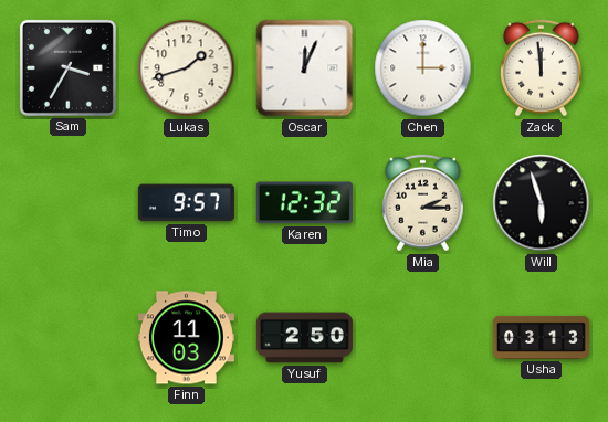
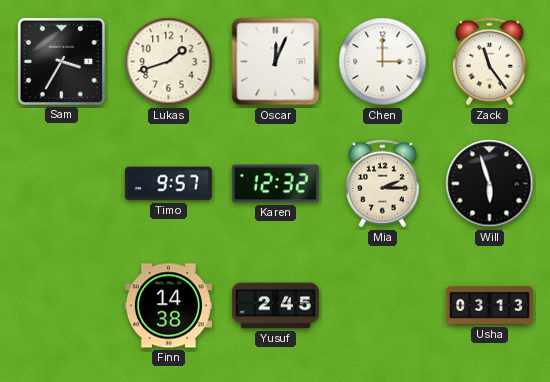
Zack: 11:59 -> 11:24 (489, 62)
Finn: 11:03 -> 14:38 (168, 306)
Yusuf: 2:50 -> 2:45 (275, 306)
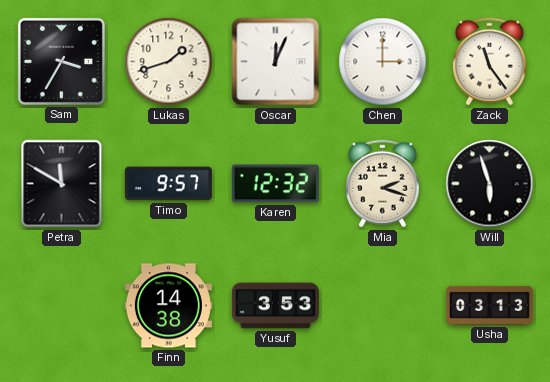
Petra: none -> 11:50 (62, 184)
Mia: 2:15 -> 2:18 (382, 184)
Yusuf: 2:45 -> 3:53 (275, 306)
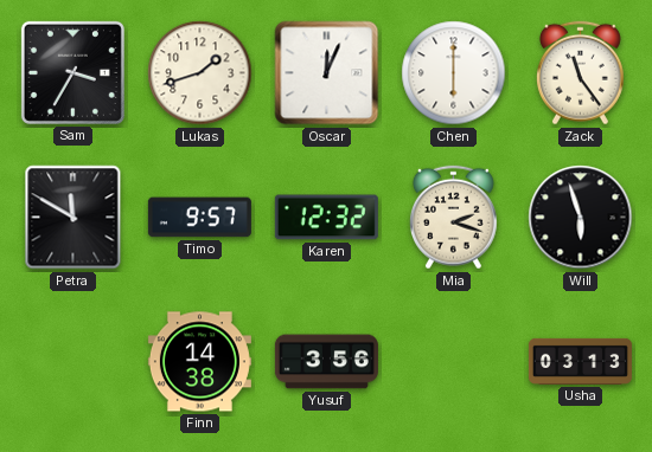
Chen: 3:00 -> 6:00 (454, 73)
Yusuf: 3:53 -> 3:56 (326, 362)
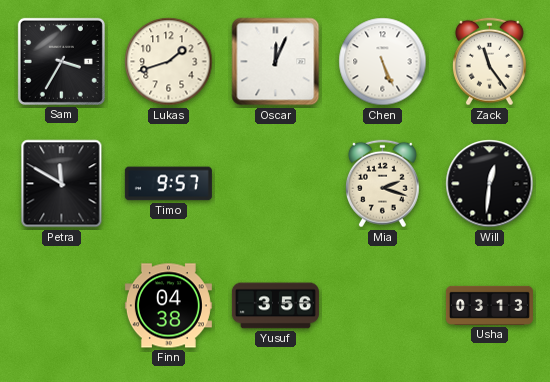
Chen: 6:00 -> 5:26 (383, 62)
Karen: 12:32 -> none (326, 218)
Will: 5:57 -> 12:31 (490, 184)
Finn: 14:38 -> 04:38 (168, 306)
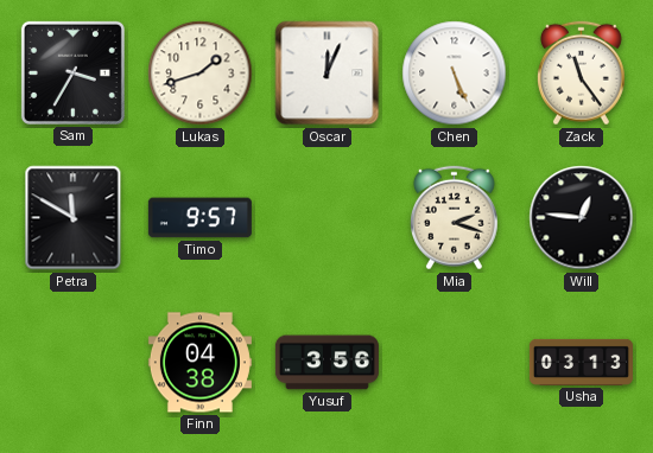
Will: 12:31 -> 12:46 (582, 218)
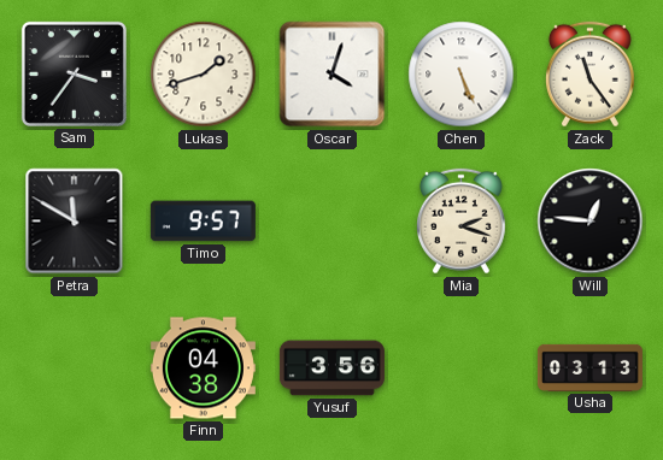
Sam: 3:35 -> 3:36 (74, 73)
Oscar: 12:04 -> 4:03 (333, 75)
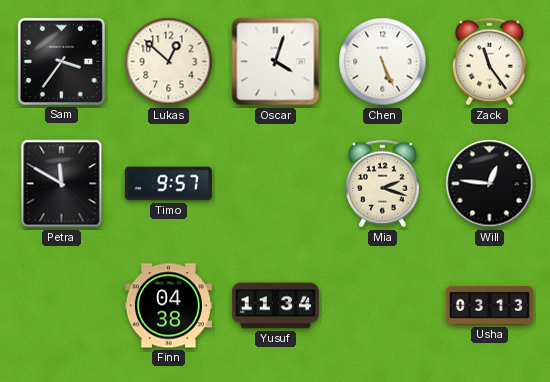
Lukas: 1:42 -> 12:52 (169, 62)
Yusuf: 3:56 -> 11:34 (275, 306)
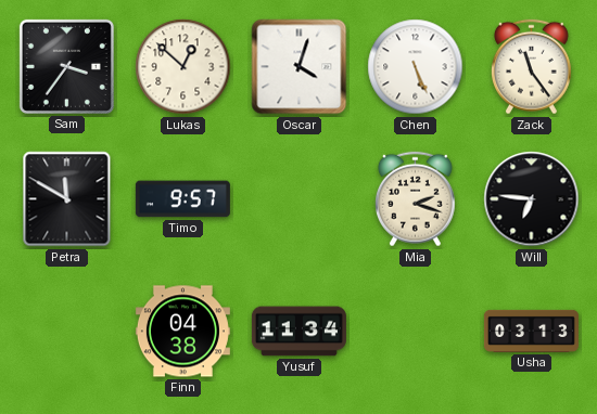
Will: 12:46 -> 6:46 (532, 199)
